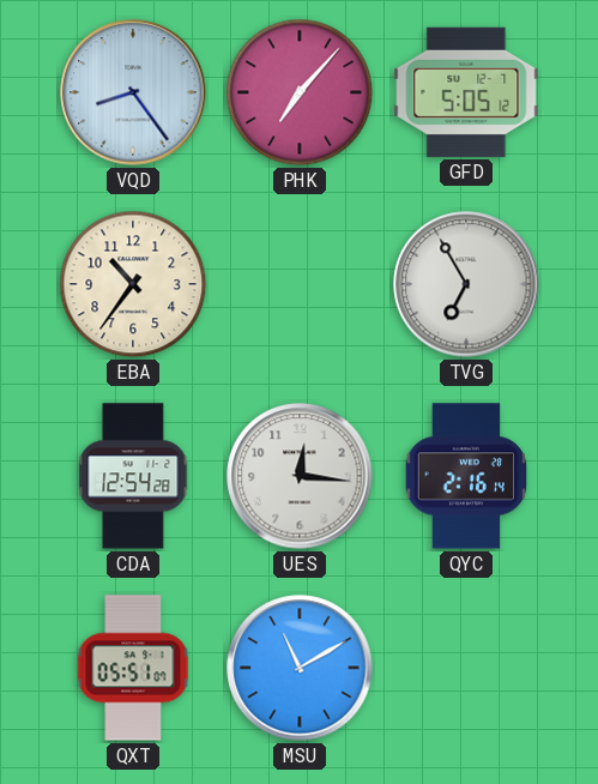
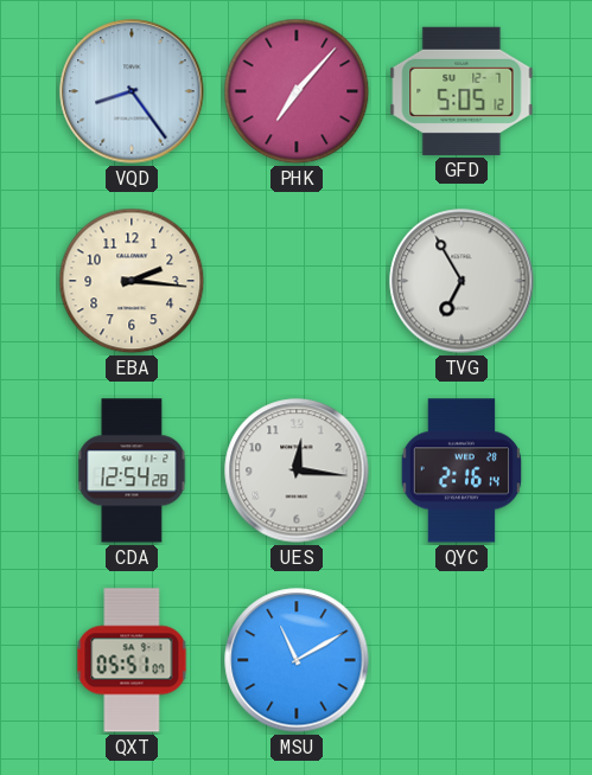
EBA: 10:36 -> 2:16 (132, 281)
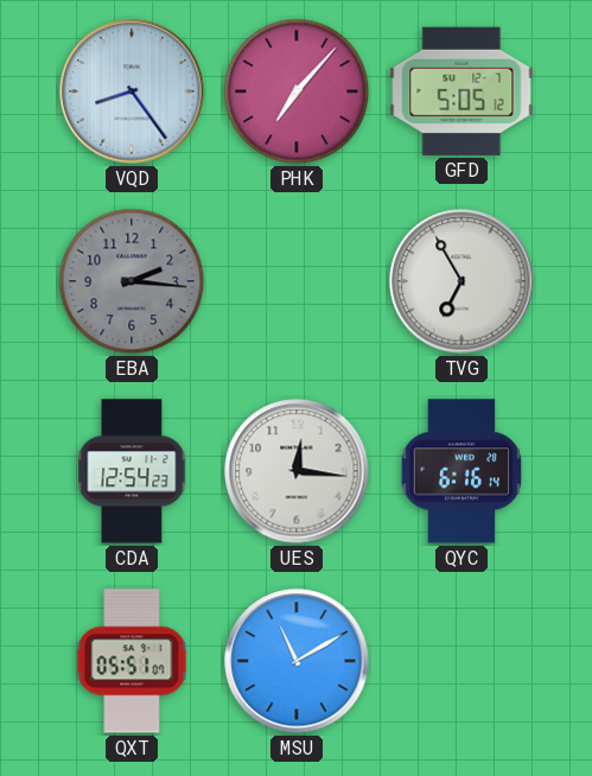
EBA dial: cream -> grey (132, 281)
CDA: 12:54:28 -> 12:54:23 (132, 471)
QYC: 2:16 -> 6:16 (461, 471)
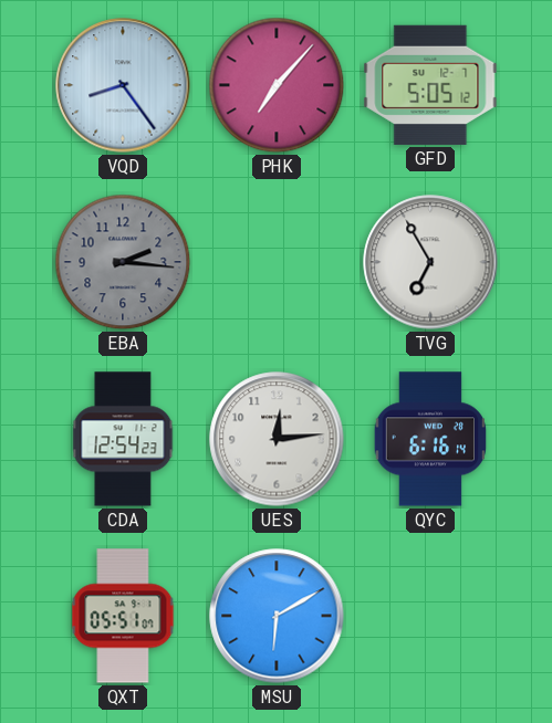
UES: 12:16 -> 12:14 (277, 439)
MSU: 11:10 -> 6:10 (277, 616)
